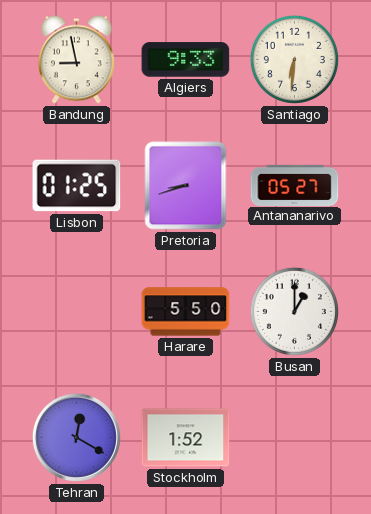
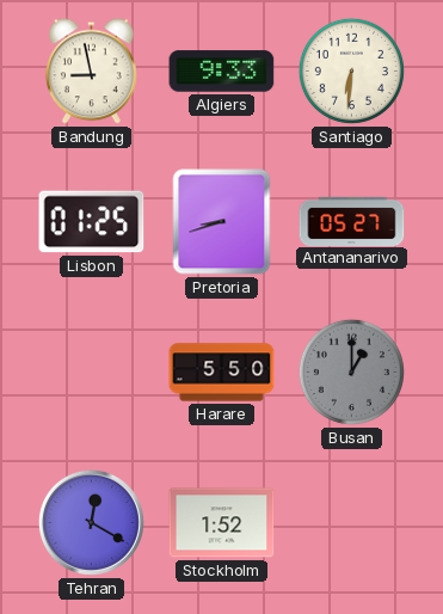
Busan dial: white -> grey (351, 372)
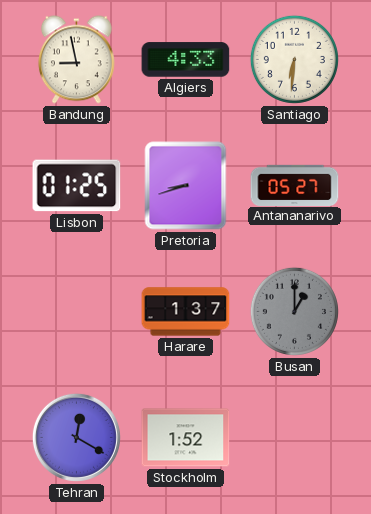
Algiers: 9:33 -> 4:33 (186, 60)
Harare: 5:50 -> 1:37 (186, 312)
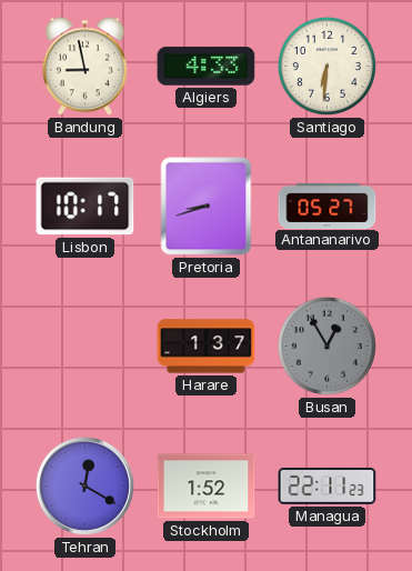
Lisbon: 01:25 -> 10:17 (86, 207)
Busan: 1:00 -> 12:55 (326, 345)
Managua: none -> 22:11 (328, 485)
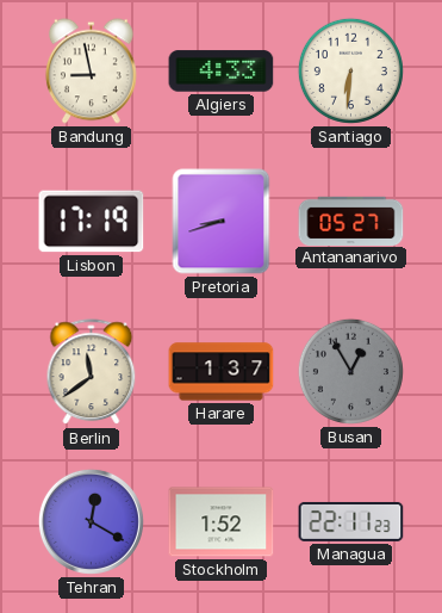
Lisbon: 10:17 -> 17:19 (92, 222)
Berlin: none -> 11:39 (92, 372)
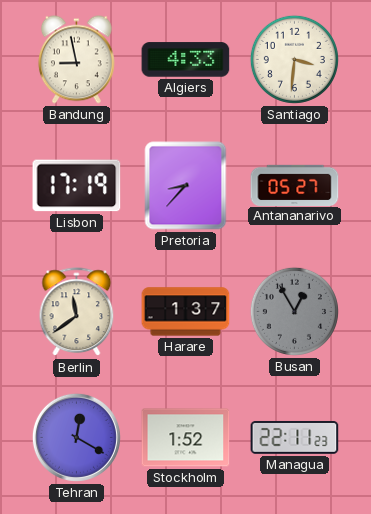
Santiago: 6:31 -> 3:31 (294, 59)
Pretoria: 8:42 -> 8:37 (186, 186)
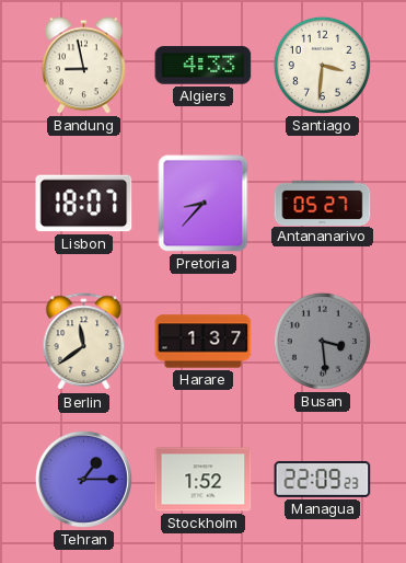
Lisbon: 17:19 -> 18:07 (84, 204)
Busan: 12:55 -> 3:29 (322, 341)
Tehran: 12:20 -> 1:15 (83, 479)
Managua: 22:11 -> 22:09 (323, 479)
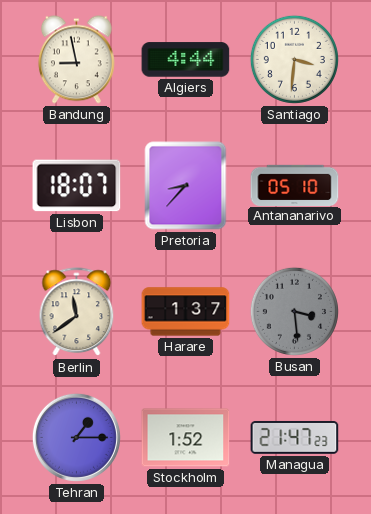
Algiers: 4:33 -> 4:44 (186, 60)
Antananarivo: 05:27 -> 05:10 (295, 185)
Managua: 22:09 -> 21:47 (295, 437)
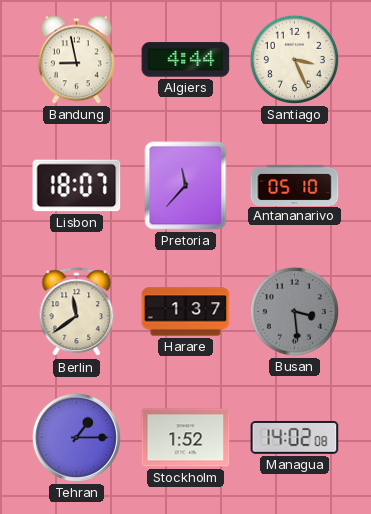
Santiago: 3:31 -> 3:26 (294, 59)
Pretoria: 8:37 -> 11:37 (186, 186)
Managua: 21:47 -> 14:02 (295, 437)
